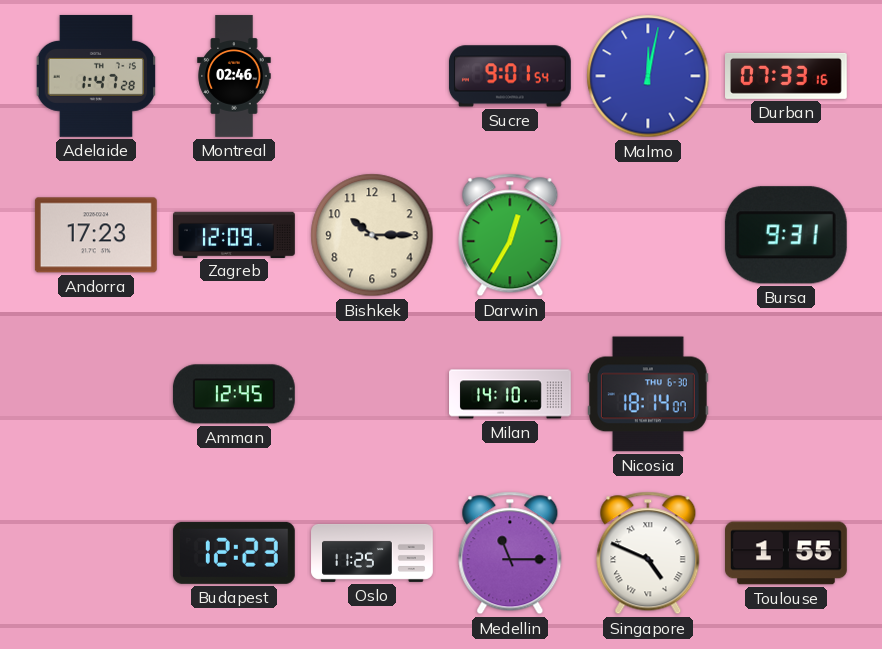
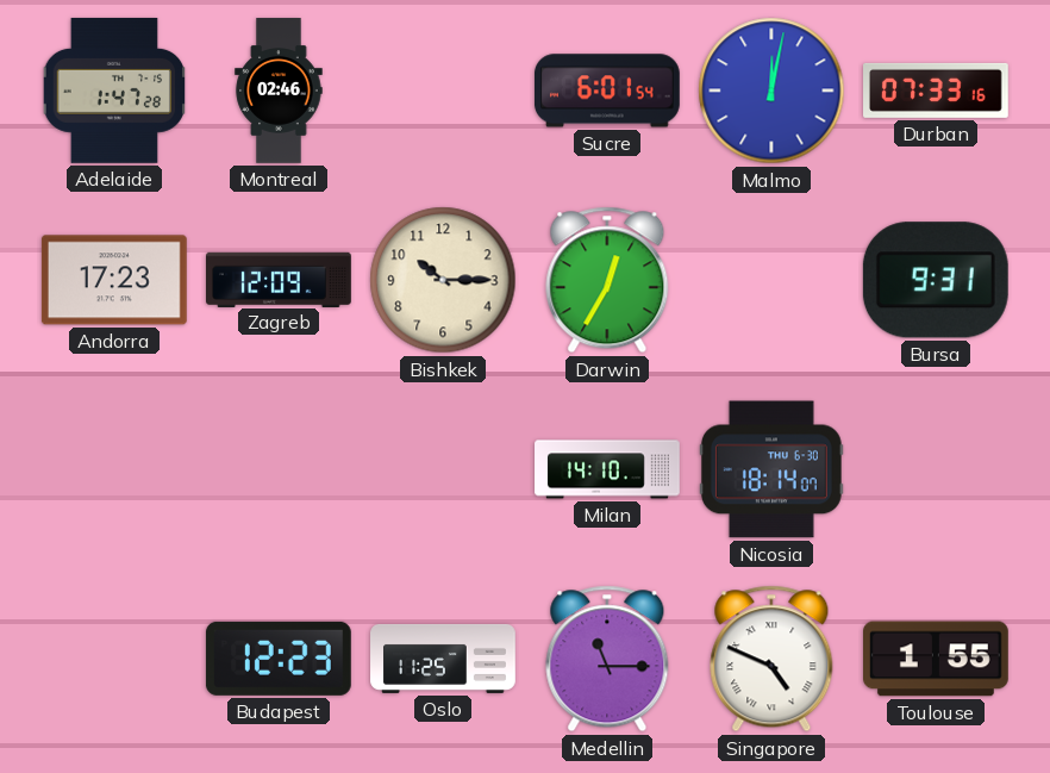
Sucre: 9:01 -> 6:01 (607, 91)
Amman: 12:45 -> none (234, 394)
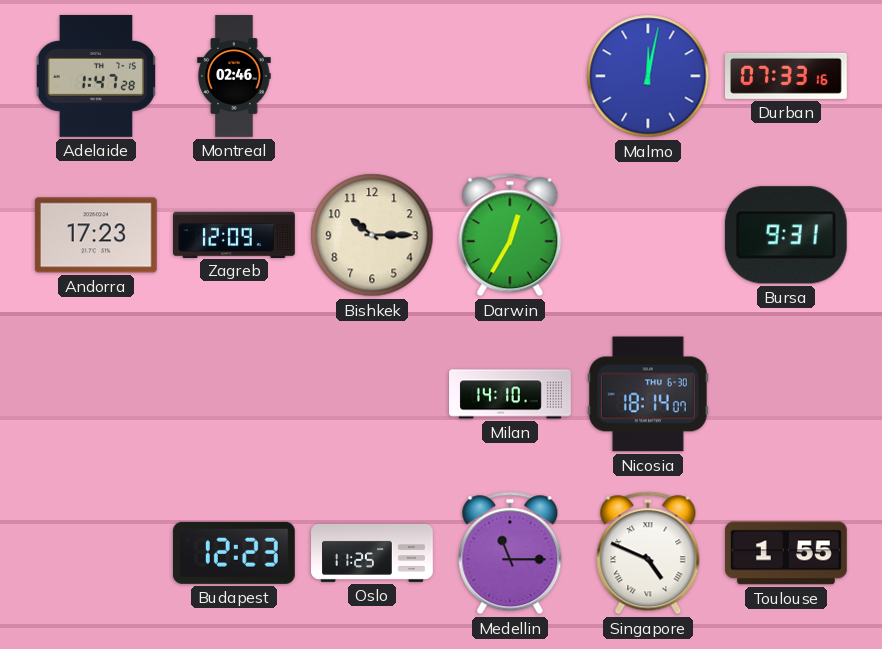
Sucre: 6:01 -> none (607, 91)
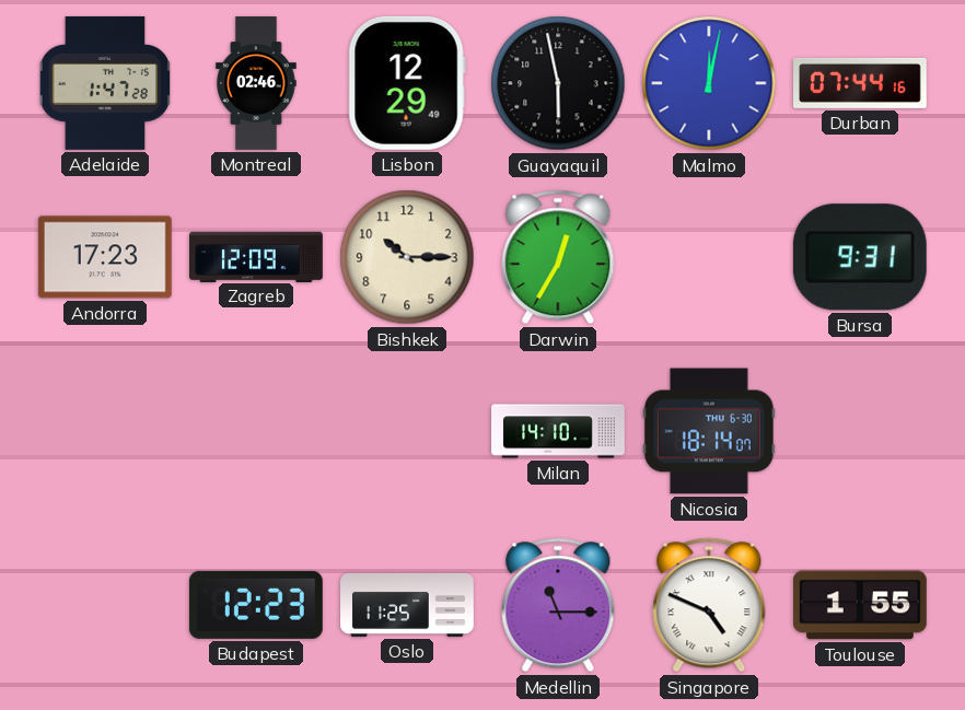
Lisbon: none -> 12:29 (407, 83)
Guayaquil: none -> 5:58 (558, 83)
Durban: 07:33 -> 07:44 (861, 83)
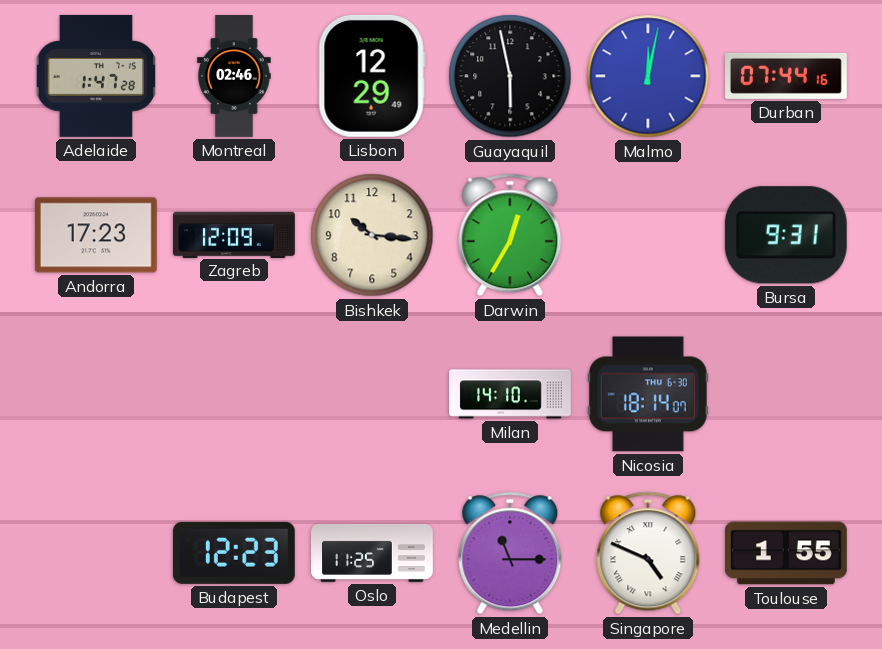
Bishkek: 10:15 -> 10:16 (372, 235)
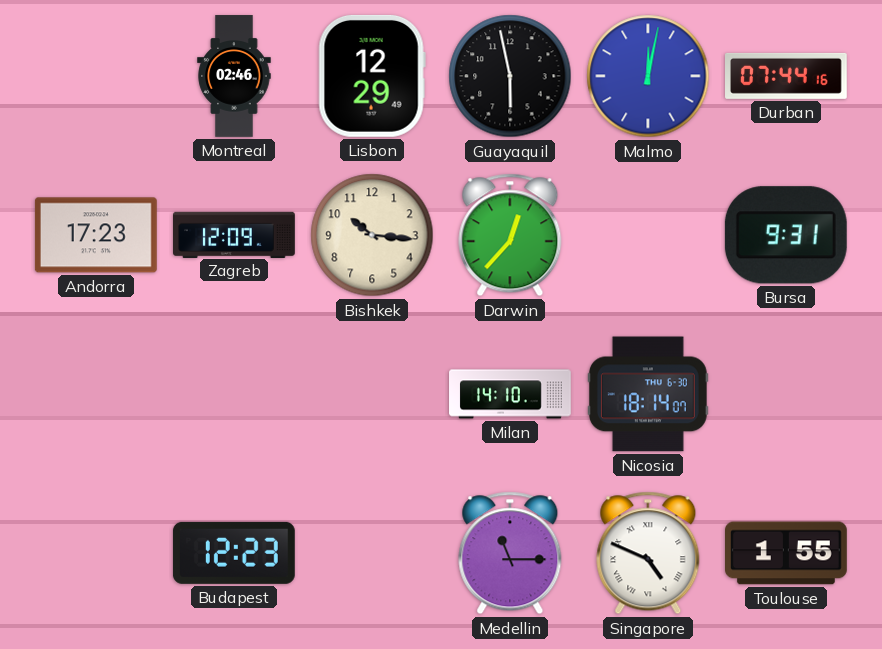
Adelaide: 1:47 -> none (96, 76)
Darwin: 12:35 -> 12:37 (510, 235)
Oslo: 11:25 -> none (372, 553)
